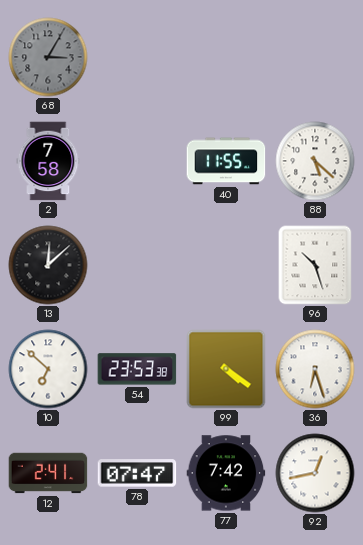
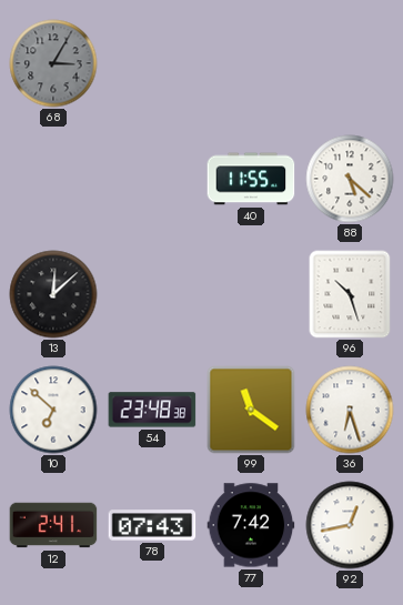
2: 7:58 -> none (48, 161)
54: 23:53 -> 23:48 (152, 410)
99: 4:21 -> 11:21 (251, 410)
78: 07:47 -> 07:43 (152, 525)
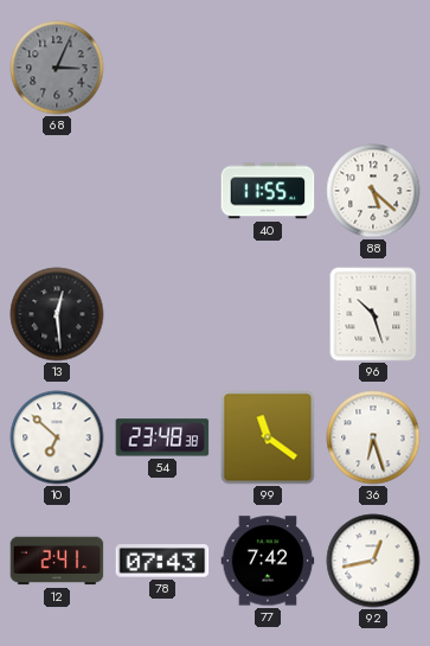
68: 3:05 -> 3:04 (57, 68)
13: 12:08 -> 12:29 (57, 314)
